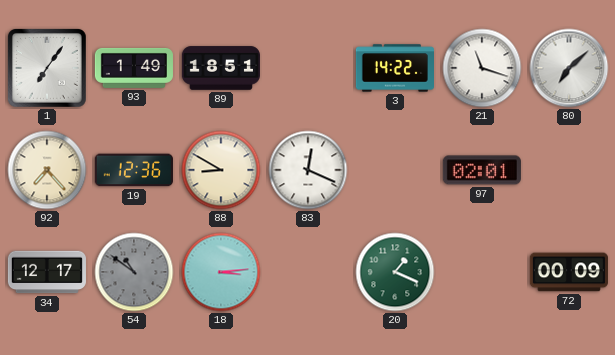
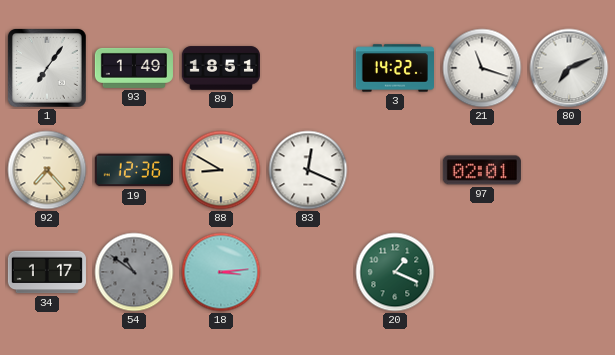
80: 7:08 -> 7:11 (569, 68)
34: 12:17 -> 1:17 (47, 272)
72: 00:09 -> none (569, 272)
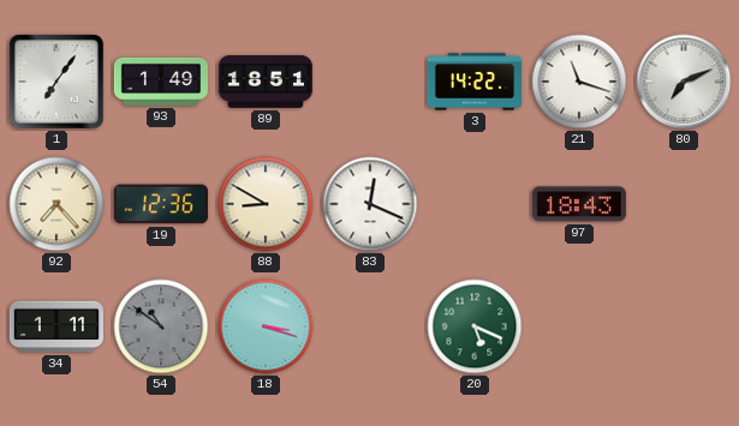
97: 02:01 -> 18:43 (579, 204)
34: 1:17 -> 1:11 (56, 326)
18: 3:14 -> 3:18 (266, 326)
20: 1:19 -> 5:19 (475, 326)
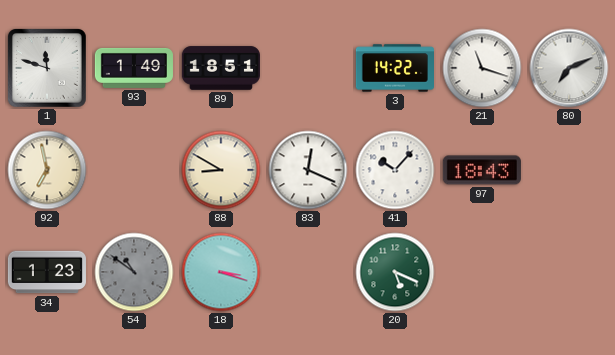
1: 7:06 -> 11:48 (47, 68)
92: 7:23 -> 6:58 (47, 170)
19: 12:36 -> none (161, 204)
41: none -> 10:07 (395, 170)
34: 1:11 -> 1:23 (47, 272)
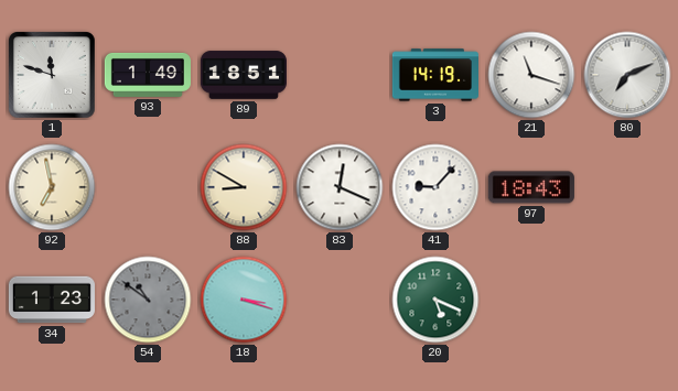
3: 14:22 -> 14:19 (434, 75)
41: 10:07 -> 9:07 (435, 187)
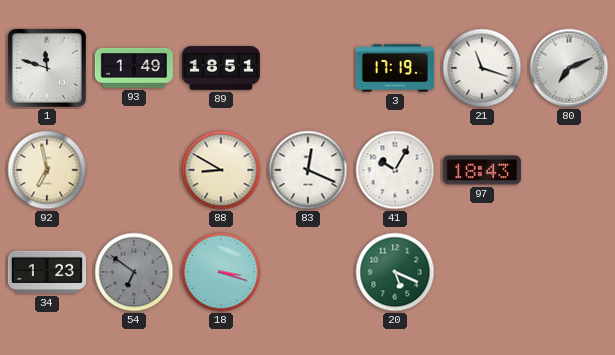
3: 14:19 -> 17:19 (394, 68)
41: 9:07 -> 10:05 (395, 170)
54: 10:51 -> 6:51 (134, 272)
